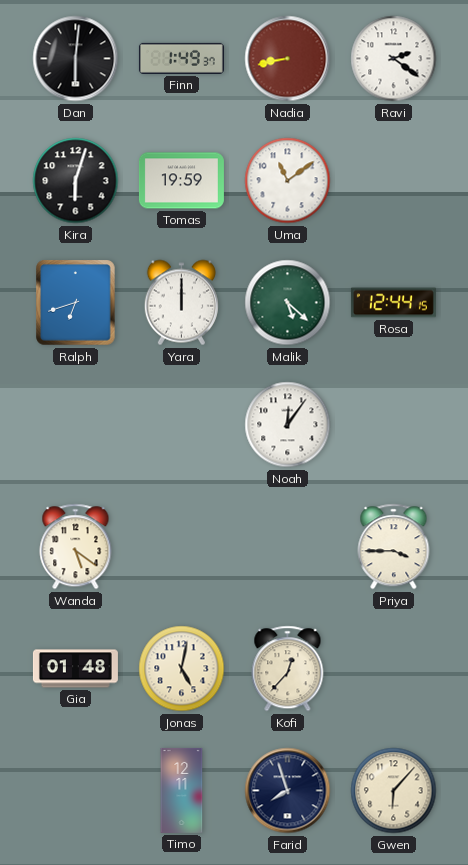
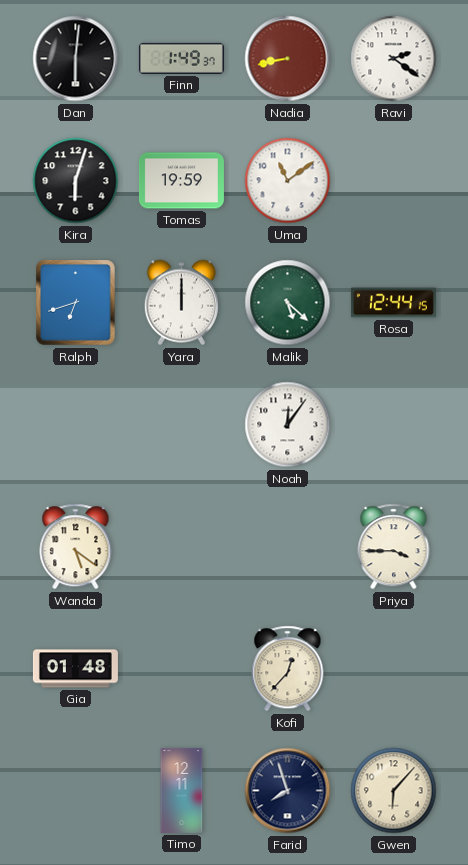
Jonas: 5:02 -> none (182, 669)
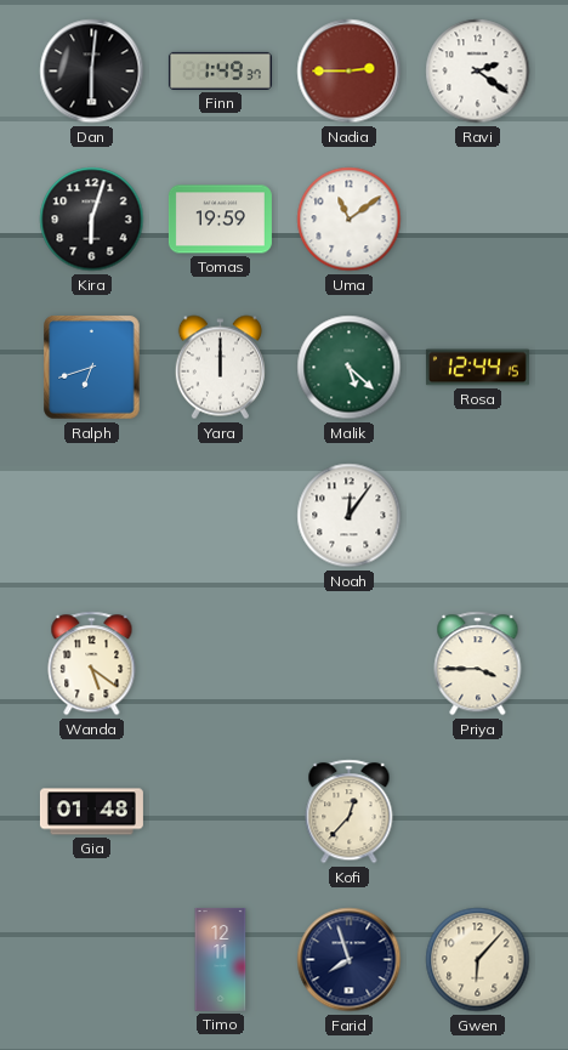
Nadia: 8:43 -> 2:45 (350, 72)
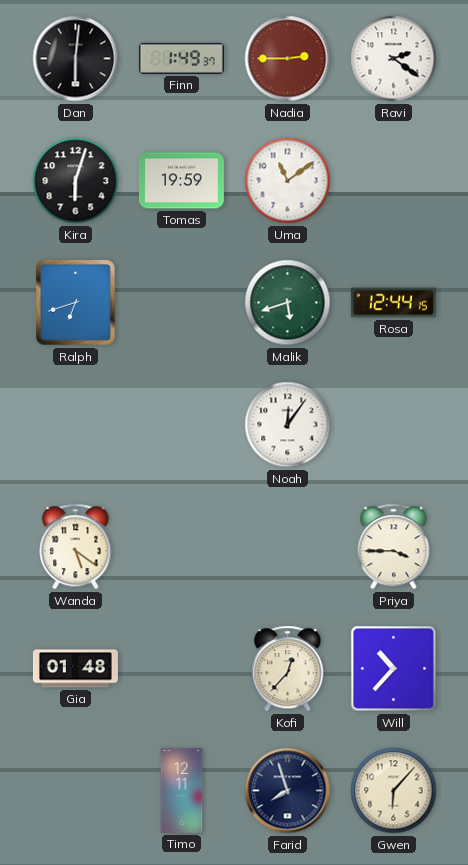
Yara: 12:00 -> none (220, 368)
Malik: 5:22 -> 5:42 (288, 303)
Will: none -> 10:37 (394, 669)
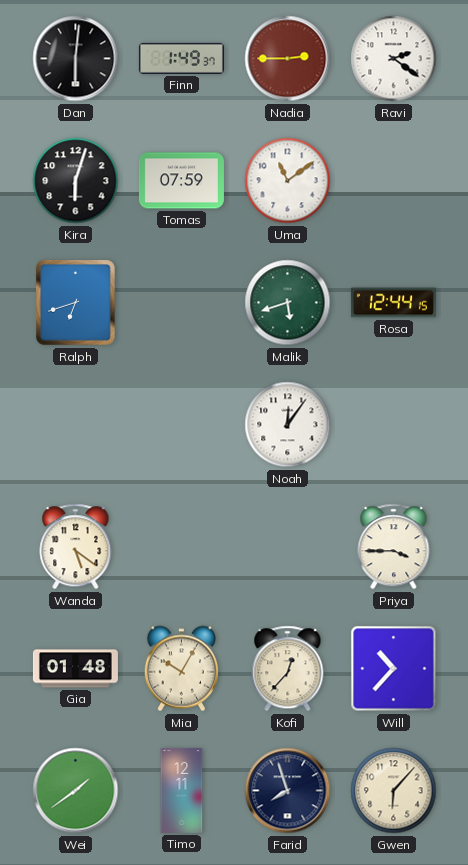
Tomas: 19:59 -> 07:59 (181, 181)
Mia: none -> 10:05 (181, 669)
Wei: none -> 1:39 (76, 791)
